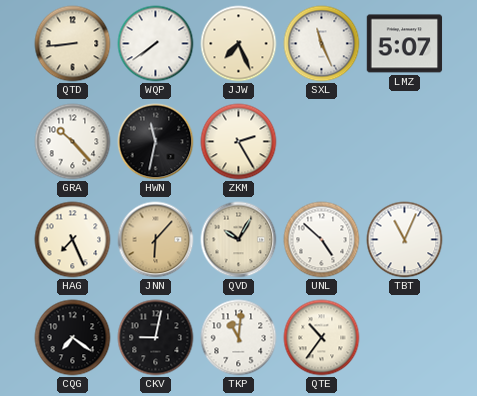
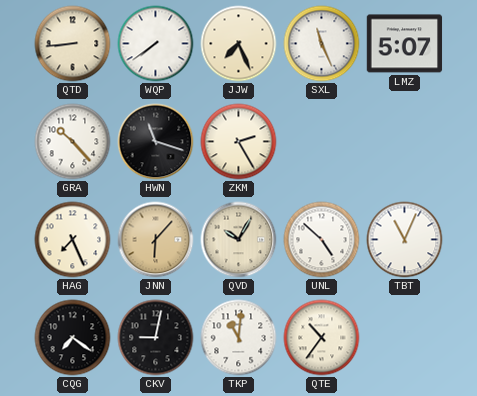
HWN: 11:32 -> 11:18 (156, 142)
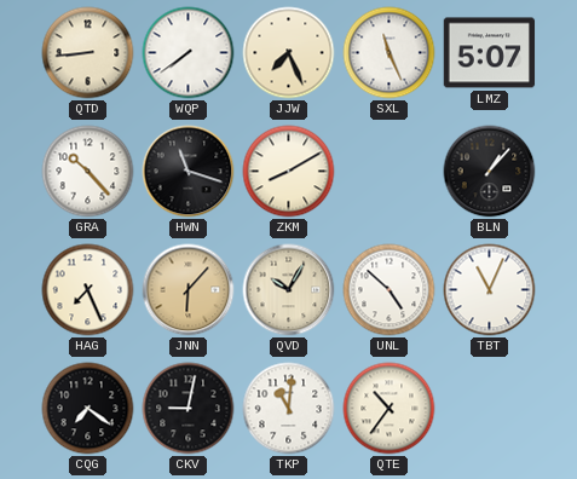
ZKM: 2:25 -> 8:10 (289, 172)
BLN: none -> 1:07 (490, 172)
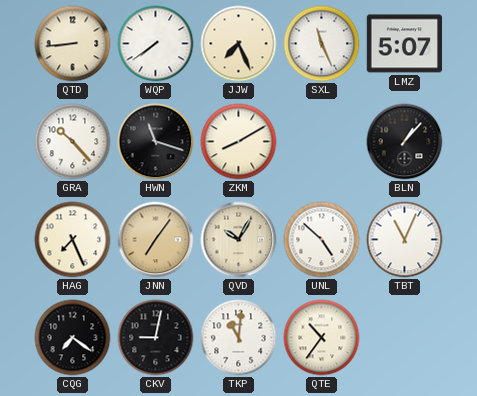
JNN: 6:07 -> 7:06 (156, 240)
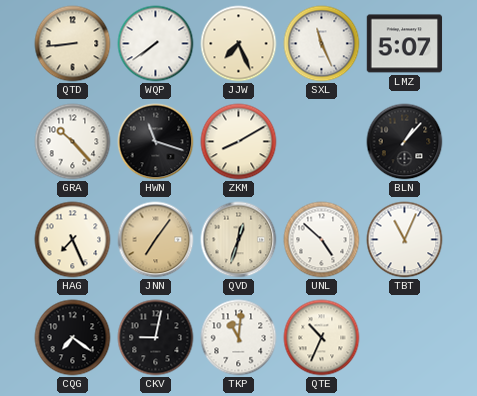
QVD: 10:05 -> 12:33 (239, 240)
QTE: 10:36 -> 10:34 (322, 338)
